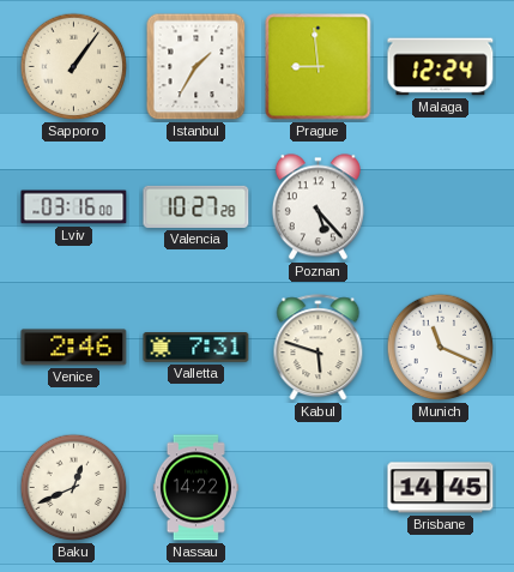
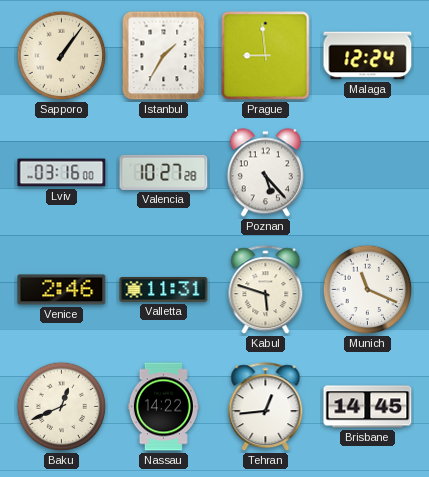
Valletta: 7:31 -> 11:31 (164, 290)
Tehran: none -> 12:44 (266, 407)
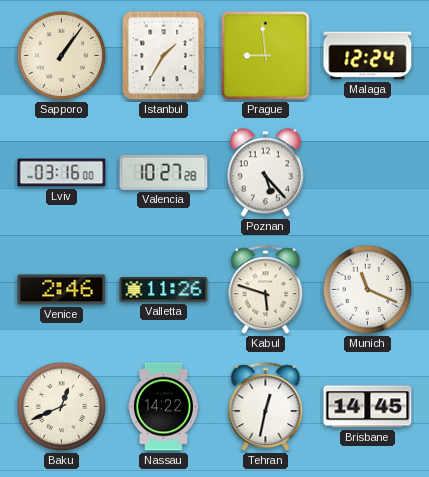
Valletta: 11:31 -> 11:26 (164, 290)
Tehran: 12:44 -> 12:32 (266, 407)
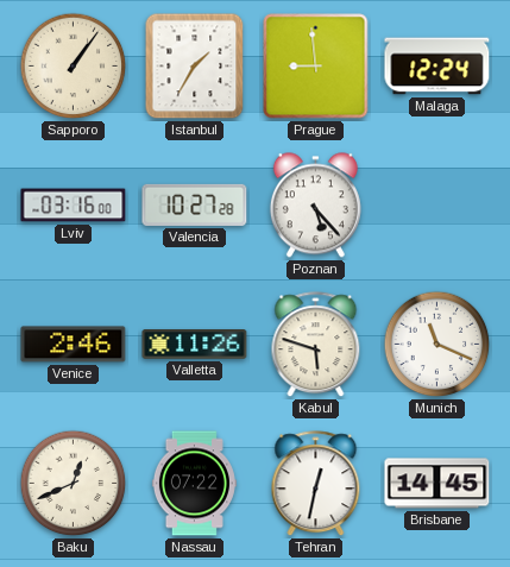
Nassau: 14:22 -> 07:22 (194, 484)
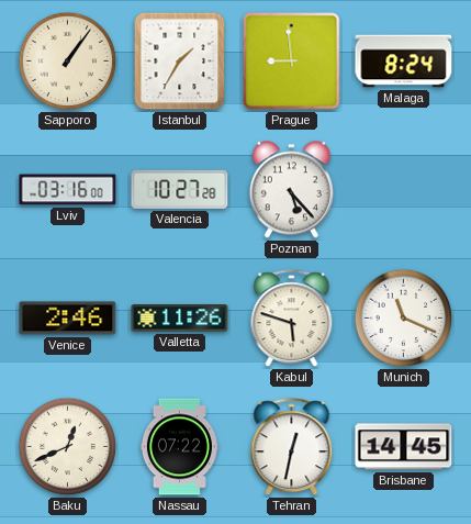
Malaga: 12:24 -> 8:24 (404, 62)
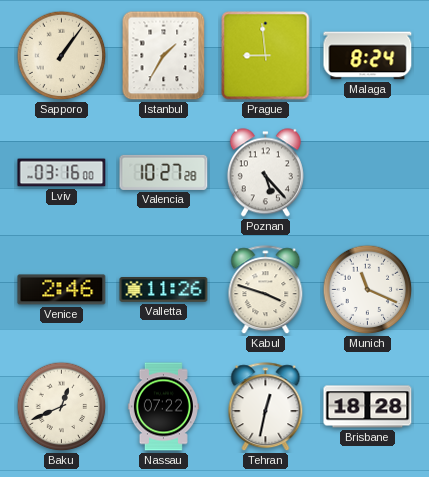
Kabul: 5:48 -> 3:48 (266, 290)
Brisbane: 14:45 -> 18:28 (368, 407)
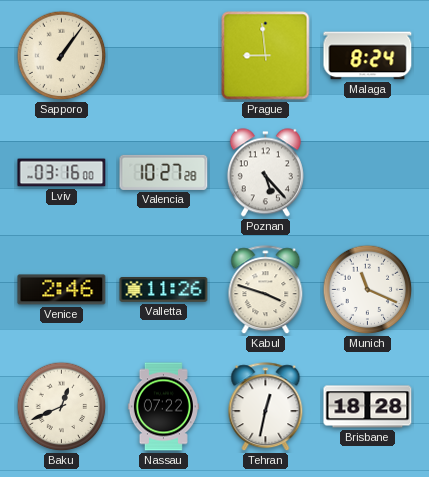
Istanbul: 1:35 -> none (164, 56)
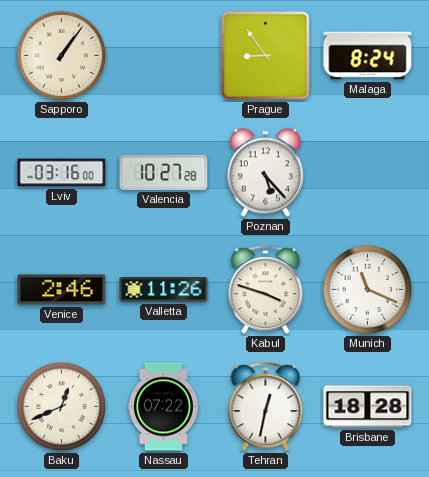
Prague: 8:59 -> 8:54 (266, 56)
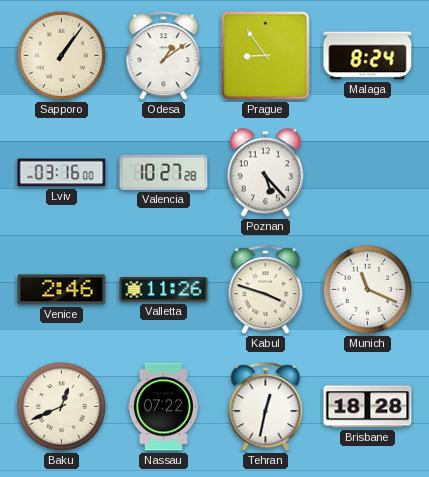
Odesa: none -> 1:09 (164, 56)
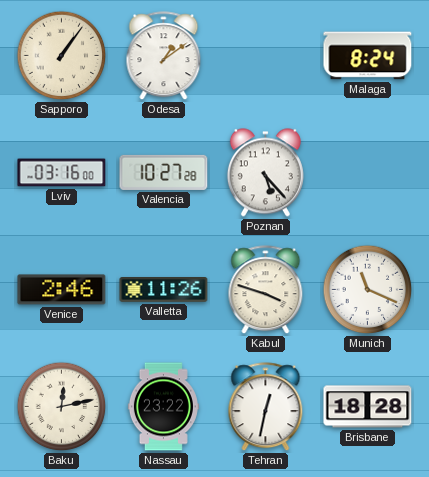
Prague: 8:54 -> none (266, 56)
Baku: 12:41 -> 12:13 (62, 407)
Nassau: 07:22 -> 23:22 (163, 407)
